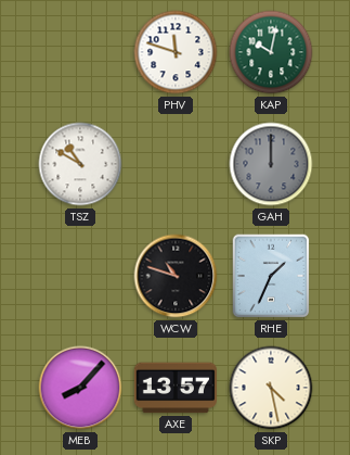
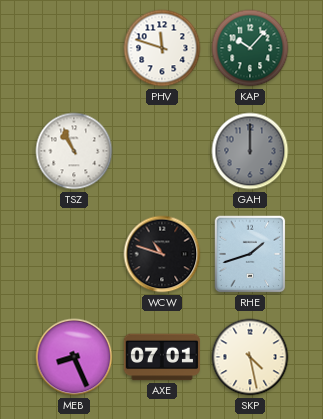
KAP: 10:02 -> 10:07 (250, 48)
TSZ: 10:50 -> 10:56 (74, 151)
RHE: 1:34 -> 1:42 (250, 254)
MEB: 8:07 -> 8:26 (74, 357)
AXE: 13:57 -> 07:01 (162, 357)
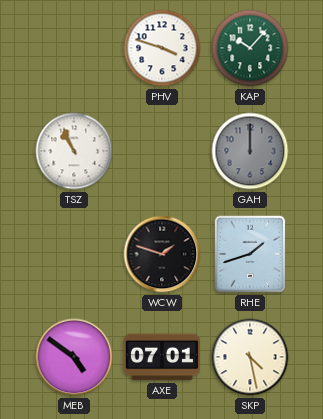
PHV: 11:48 -> 3:48 (162, 48)
WCW: 10:48 -> 1:48 (162, 254)
MEB: 8:26 -> 4:51 (74, 357)
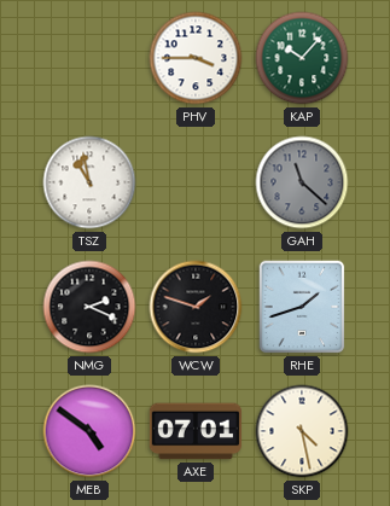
PHV: 3:48 -> 3:45 (196, 58)
TSZ: 10:56 -> 10:58 (89, 182)
GAH: 12:00 -> 11:22 (302, 182)
NMG: none -> 2:19 (89, 307)
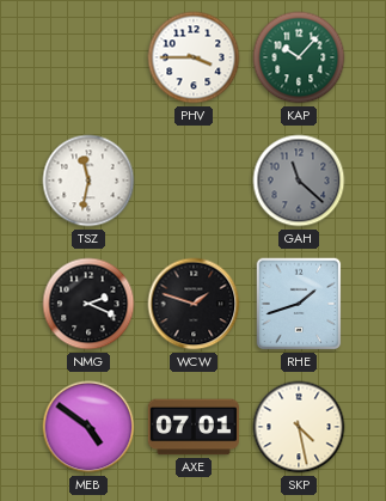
TSZ: 10:58 -> 11:32 (88, 181)
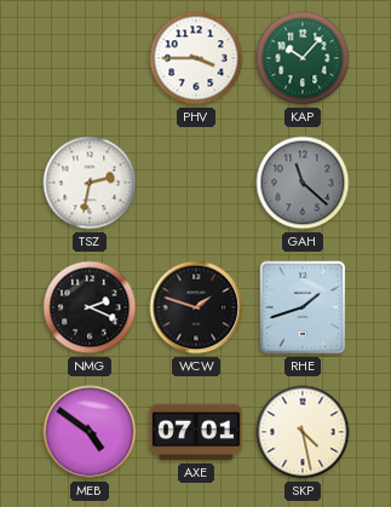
TSZ: 11:32 -> 2:32 (90, 183)
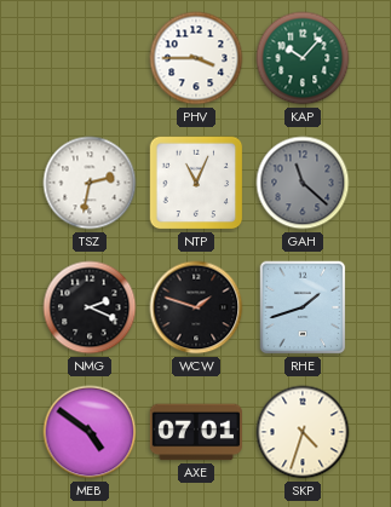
NTP: none -> 11:04 (196, 183)
SKP: 4:28 -> 4:33 (303, 432)
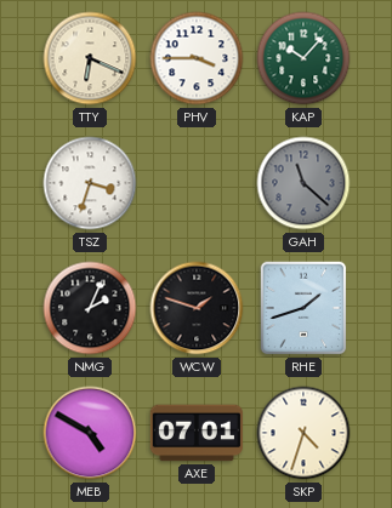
TTY: none -> 6:19 (90, 58)
TSZ: 2:32 -> 3:33 (90, 183)
NTP: 11:04 -> none (196, 183)
NMG: 2:19 -> 2:04 (90, 308)
MEB: 4:51 -> 4:50 (90, 433)
